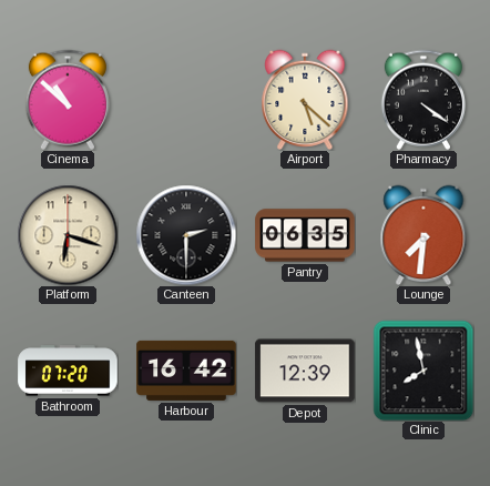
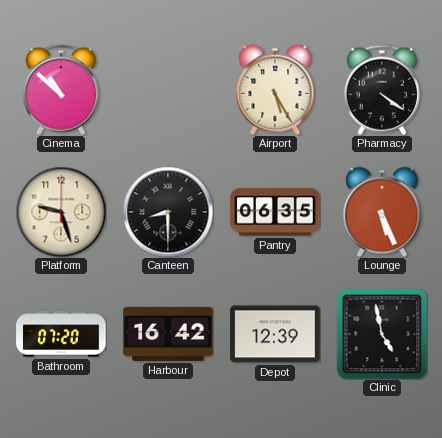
Airport: 5:22 -> 5:25 (275, 89)
Platform: 6:18 -> 9:27 (61, 212)
Canteen: 2:30 -> 8:30 (168, 212)
Lounge: 7:31 -> 5:26 (382, 211)
Clinic: 7:58 -> 4:58 (382, 334)
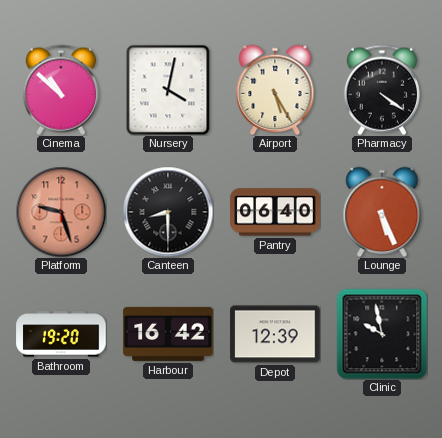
Nursery: none -> 4:02 (168, 90)
Platform dial: cream -> salmon (61, 212)
Pantry: 06:35 -> 06:40 (275, 212)
Bathroom: 07:20 -> 19:20 (61, 334)
Clinic: 4:58 -> 9:58 (382, 334)
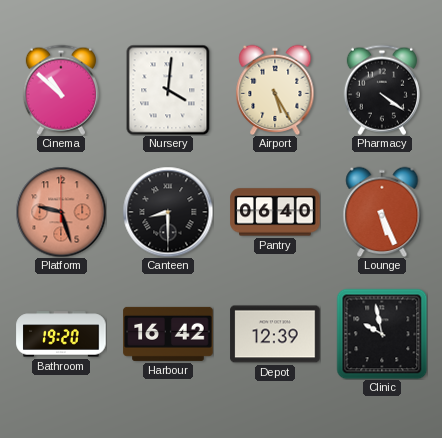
Nursery: 4:02 -> 4:01 (168, 90)
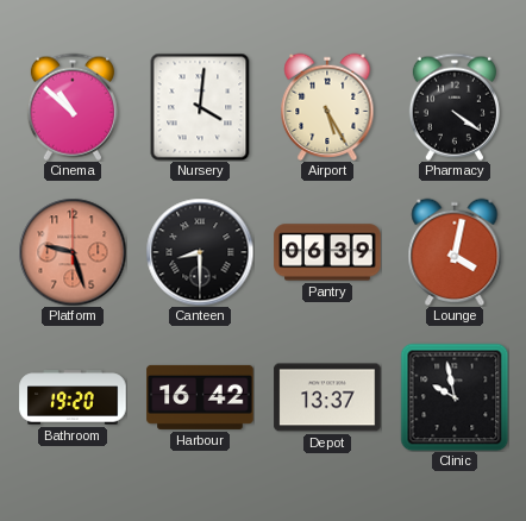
Pantry: 06:40 -> 06:39 (327, 252)
Lounge: 5:26 -> 4:02 (455, 251)
Depot: 12:39 -> 13:37 (327, 397)
